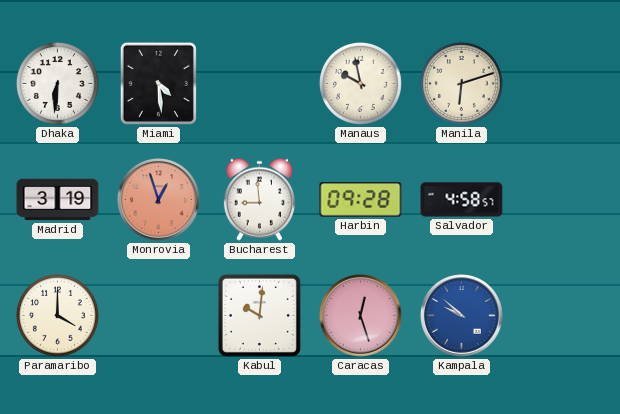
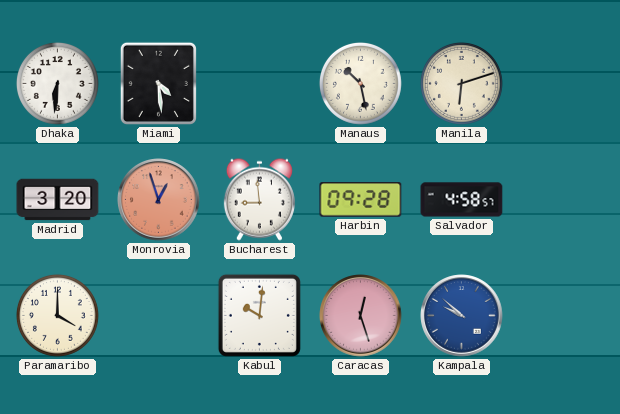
Manaus: 9:58 -> 10:28 (360, 83)
Madrid: 3:19 -> 3:20 (58, 200)
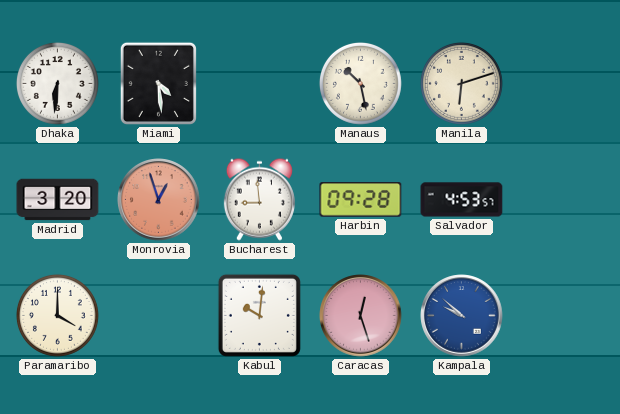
Salvador: 4:58 -> 4:53 (462, 200)
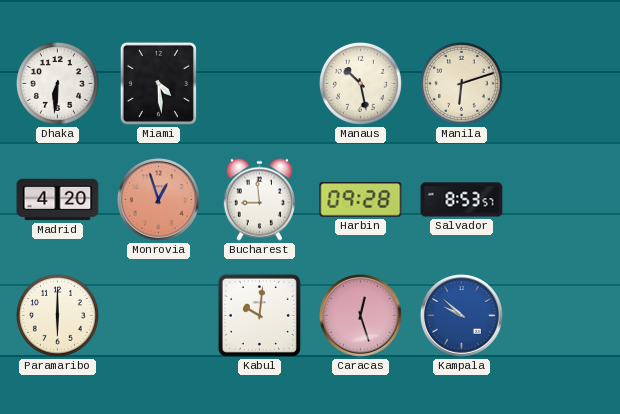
Madrid: 3:20 -> 4:20 (58, 200)
Salvador: 4:53 -> 8:53 (462, 200)
Paramaribo: 4:00 -> 6:00 (57, 315)
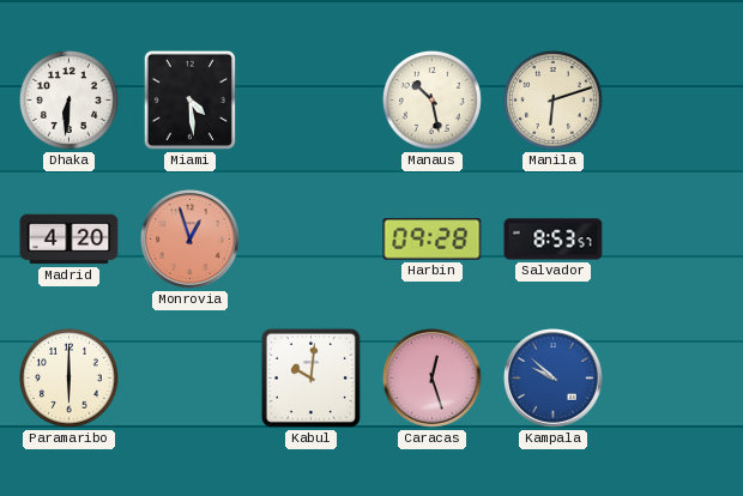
Bucharest: 8:59 -> none (259, 199)
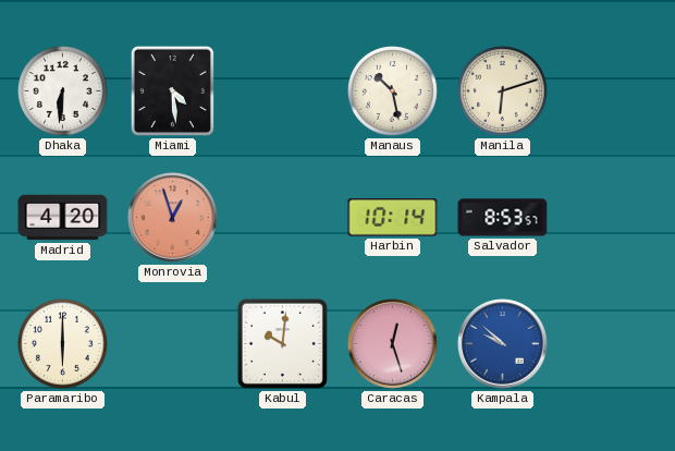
Harbin: 09:28 -> 10:14 (393, 218)
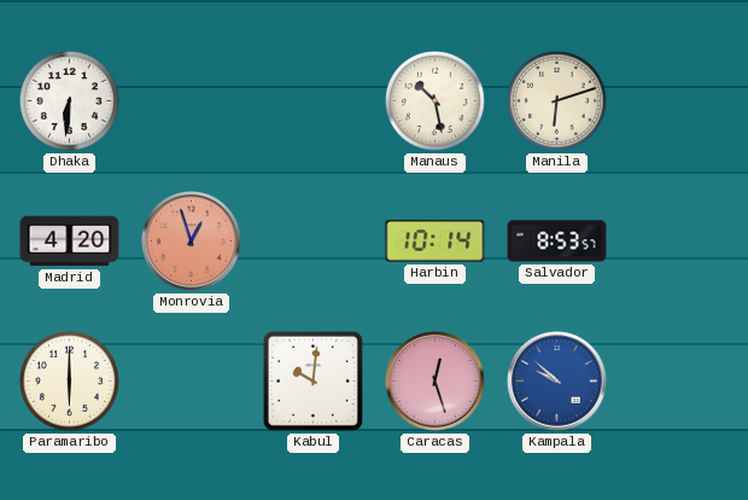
Miami: 4:29 -> none (172, 90)
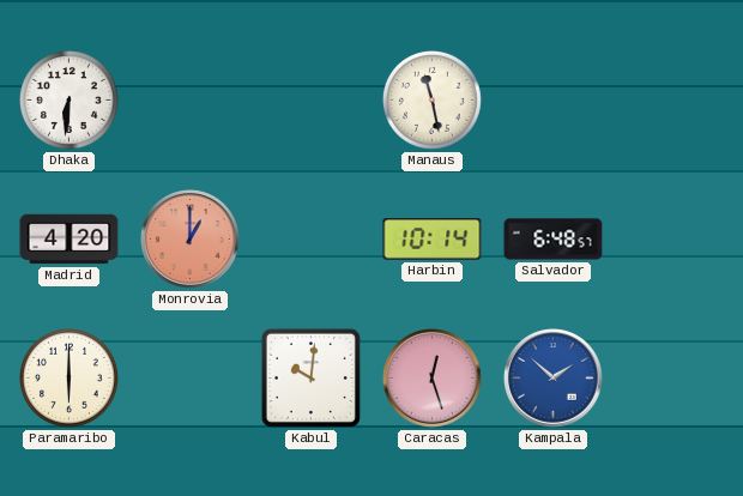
Manaus: 10:28 -> 11:28 (431, 99)
Manila: 6:12 -> none (556, 100)
Monrovia: 12:57 -> 1:00 (191, 240)
Salvador: 8:53 -> 6:48 (554, 240)
Kampala: 9:52 -> 1:52 (554, 379)
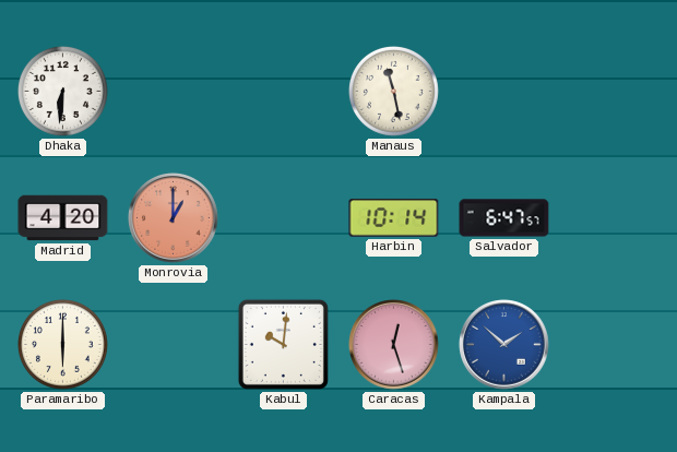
Salvador: 6:48 -> 6:47 (504, 218)
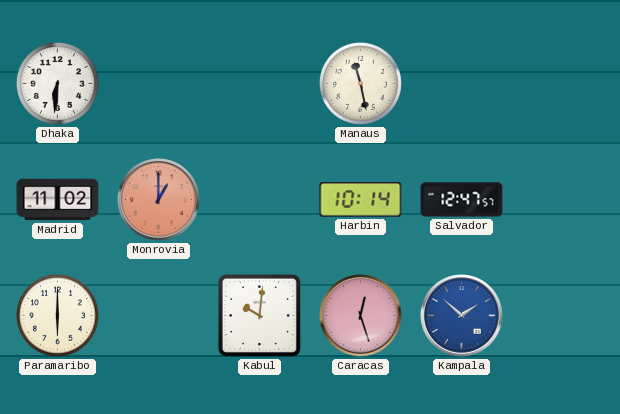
Madrid: 4:20 -> 11:02 (58, 200)
Salvador: 6:47 -> 12:47 (462, 200)
